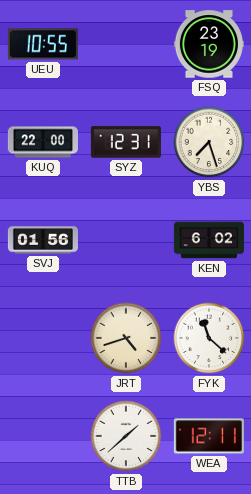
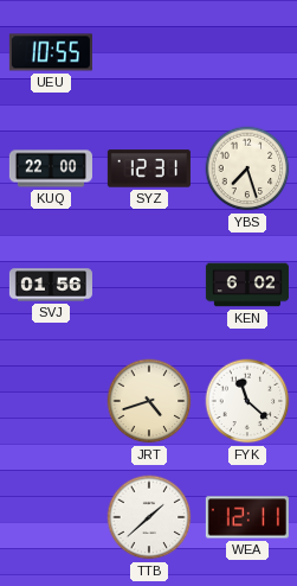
FSQ: 23:19 -> none (209, 44)
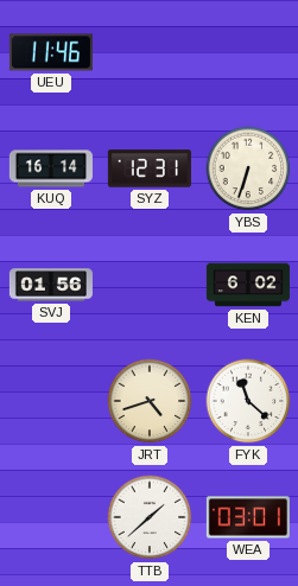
UEU: 10:55 -> 11:46 (51, 52)
KUQ: 22:00 -> 16:14 (51, 168)
YBS: 7:27 -> 6:33 (248, 168)
WEA: 12:11 -> 03:01 (248, 517)
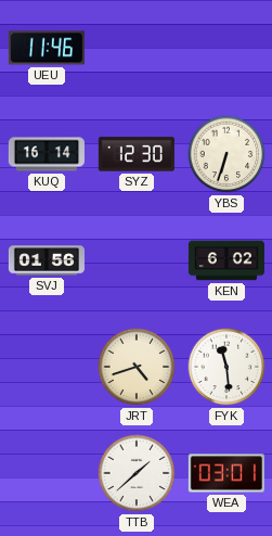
SYZ: 12:31 -> 12:30 (137, 154)
FYK: 11:22 -> 11:29 (226, 367)
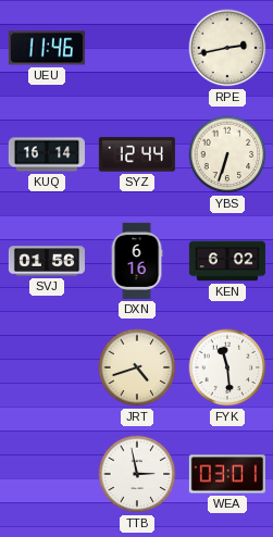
RPE: none -> 2:43 (227, 48)
SYZ: 12:30 -> 12:44 (137, 154)
DXN: none -> 6:16 (137, 261)
TTB: 1:38 -> 2:58 (137, 474)
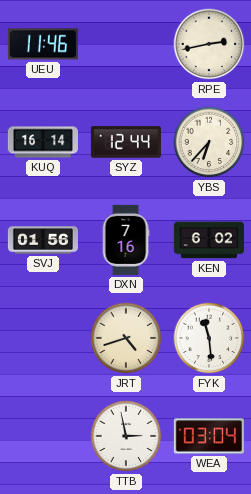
YBS: 6:33 -> 6:37 (209, 142)
DXN: 6:16 -> 7:16 (126, 240)
WEA: 03:01 -> 03:04 (209, 436)
